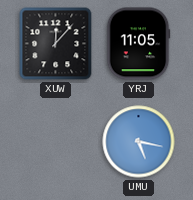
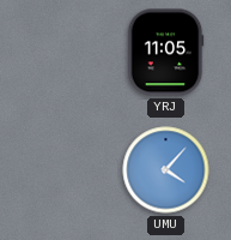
XUW: 12:07 -> none (56, 44)
UMU: 5:17 -> 4:07 (166, 170)
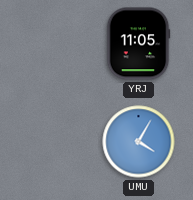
UMU: 4:07 -> 4:05 (139, 142)
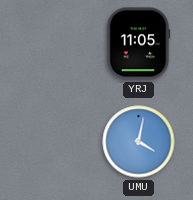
UMU: 4:05 -> 4:02 (139, 142)
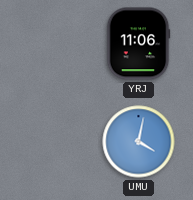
YRJ: 11:05 -> 11:06 (138, 44)
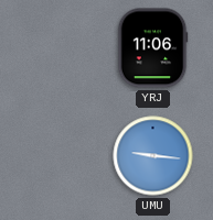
UMU: 4:02 -> 9:16 (153, 156)
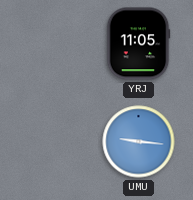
YRJ: 11:06 -> 11:05 (138, 44)
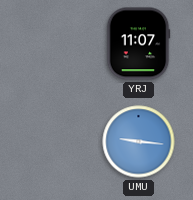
YRJ: 11:05 -> 11:07 (138, 44)
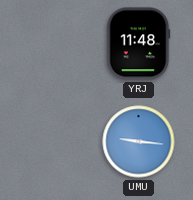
YRJ: 11:07 -> 11:48 (138, 44)
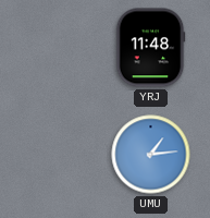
UMU: 9:16 -> 1:14 (151, 155)
